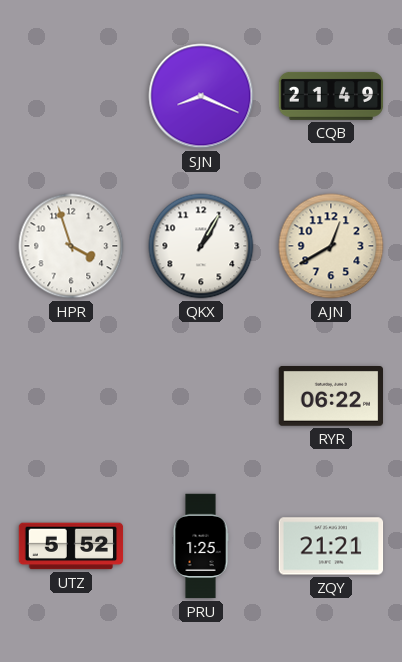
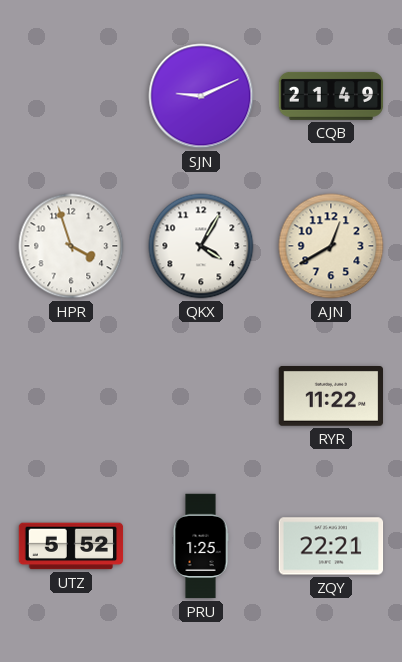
SJN: 8:19 -> 9:11 (201, 96)
QKX: 1:05 -> 4:05 (201, 246)
RYR: 06:22 -> 11:22 (331, 397)
ZQY: 21:21 -> 22:21 (331, 546)
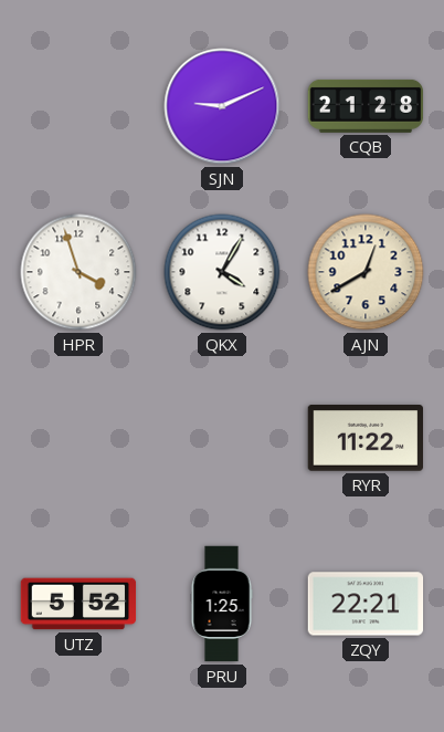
CQB: 21:49 -> 21:28 (366, 106)
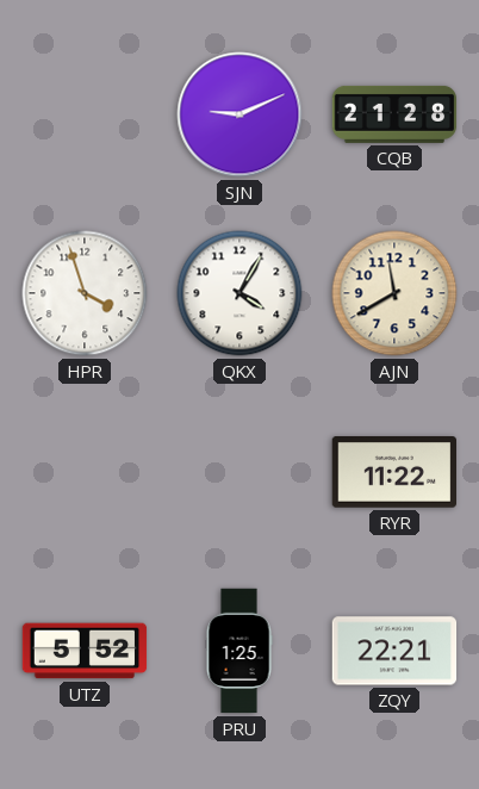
AJN: 12:40 -> 11:40 (394, 293)
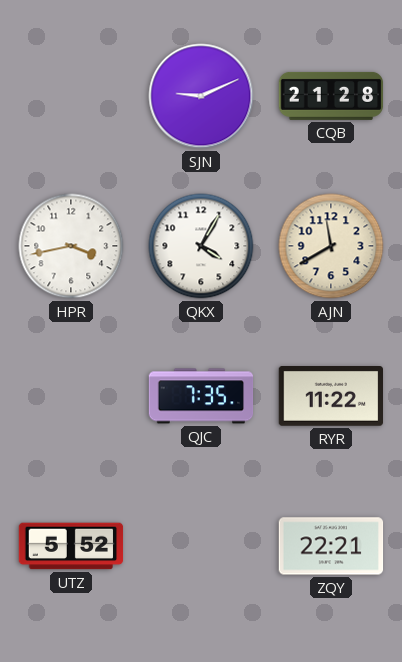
HPR: 3:57 -> 3:43 (71, 246)
QJC: none -> 7:35 (201, 396)
PRU: 1:25 -> none (240, 651)
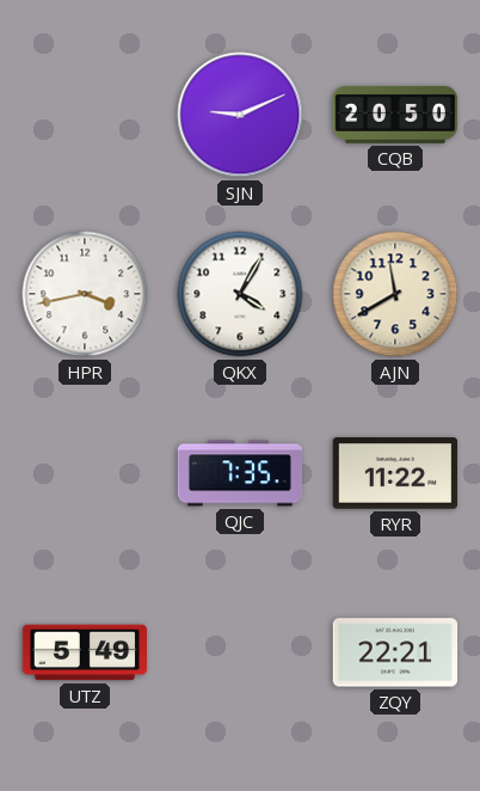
CQB: 21:28 -> 20:50 (395, 115)
UTZ: 5:52 -> 5:49 (85, 652)
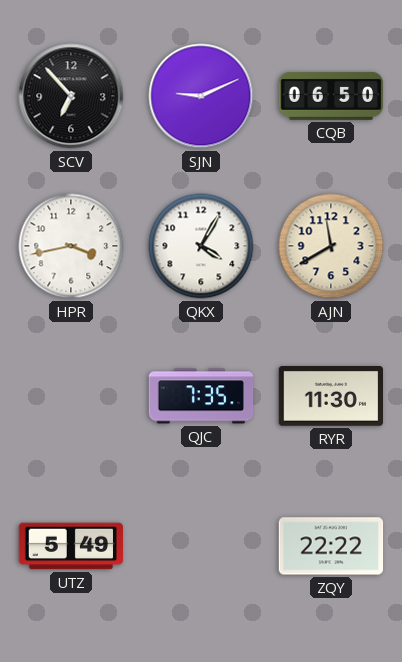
SCV: none -> 6:53 (71, 96)
CQB: 20:50 -> 06:50 (331, 96)
RYR: 11:22 -> 11:30 (331, 397)
ZQY: 22:21 -> 22:22 (331, 546)
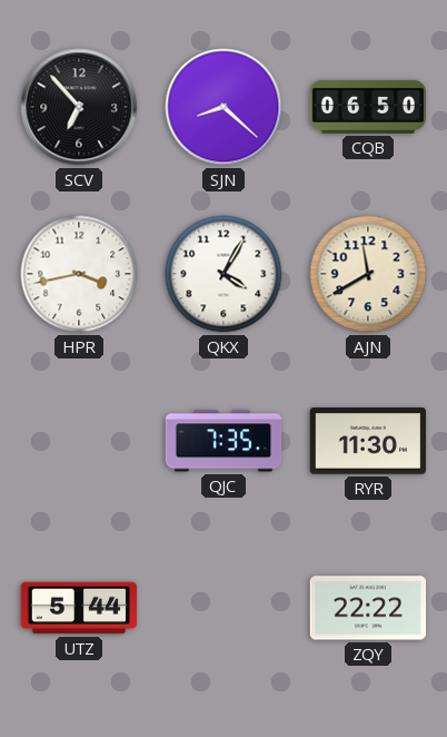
SJN: 9:11 -> 8:22 (223, 107)
UTZ: 5:49 -> 5:44 (79, 608)
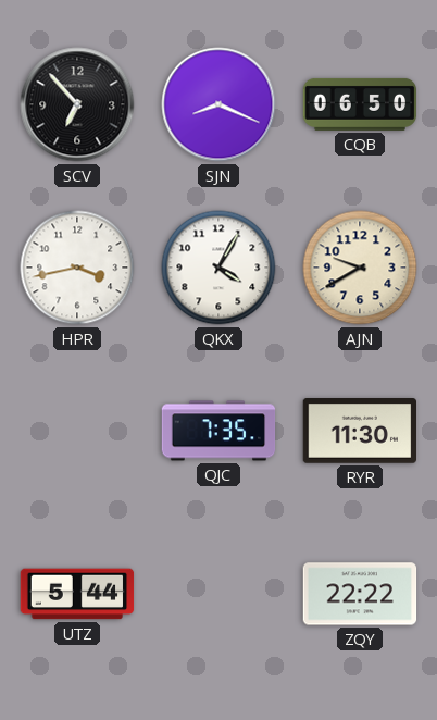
SJN: 8:22 -> 8:19 (218, 104)
AJN: 11:40 -> 9:40 (360, 268)
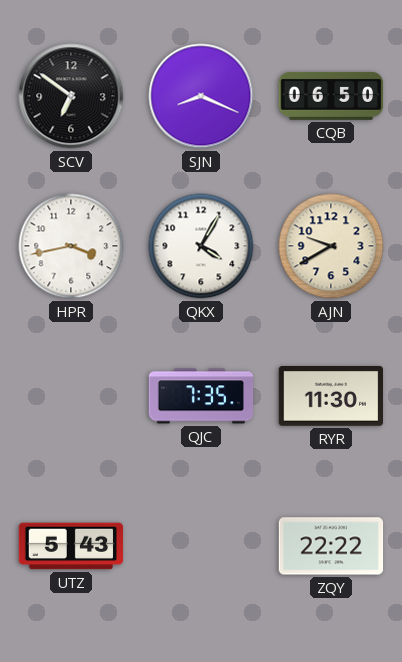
SCV: 6:53 -> 6:51 (71, 96)
UTZ: 5:44 -> 5:43 (71, 546)
